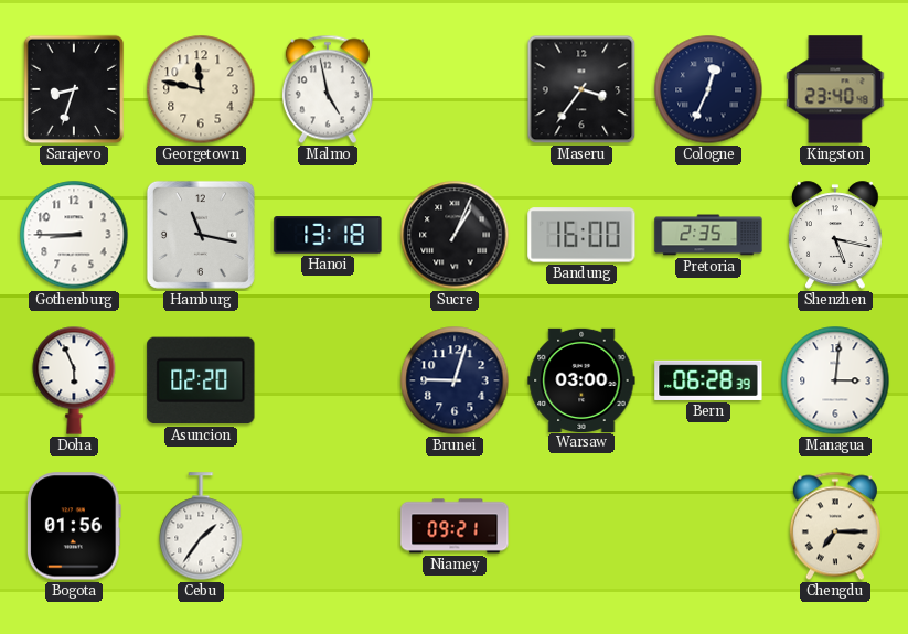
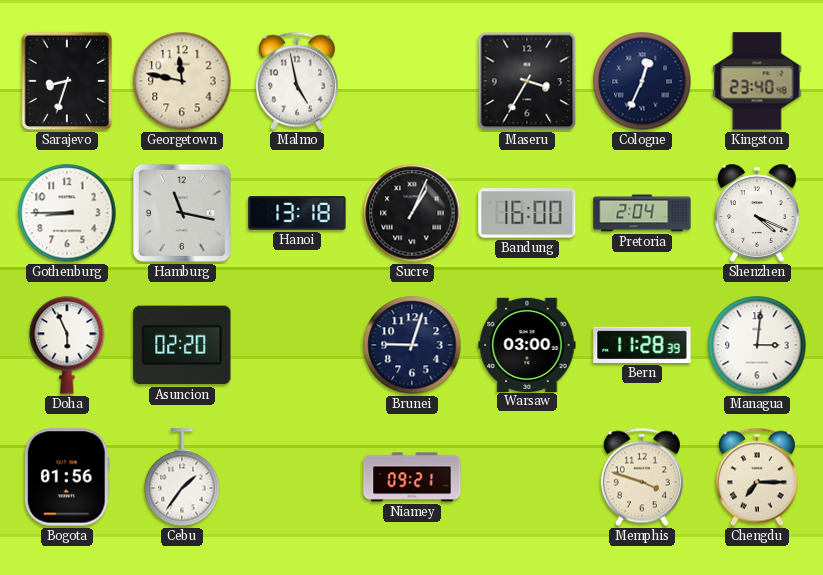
Maseru: 3:36 -> 3:35 (527, 81)
Pretoria: 2:35 -> 2:04 (642, 213)
Shenzhen: 5:17 -> 4:19 (757, 213)
Bern: 06:28 -> 11:28 (642, 345)
Memphis: none -> 3:48 (642, 477)
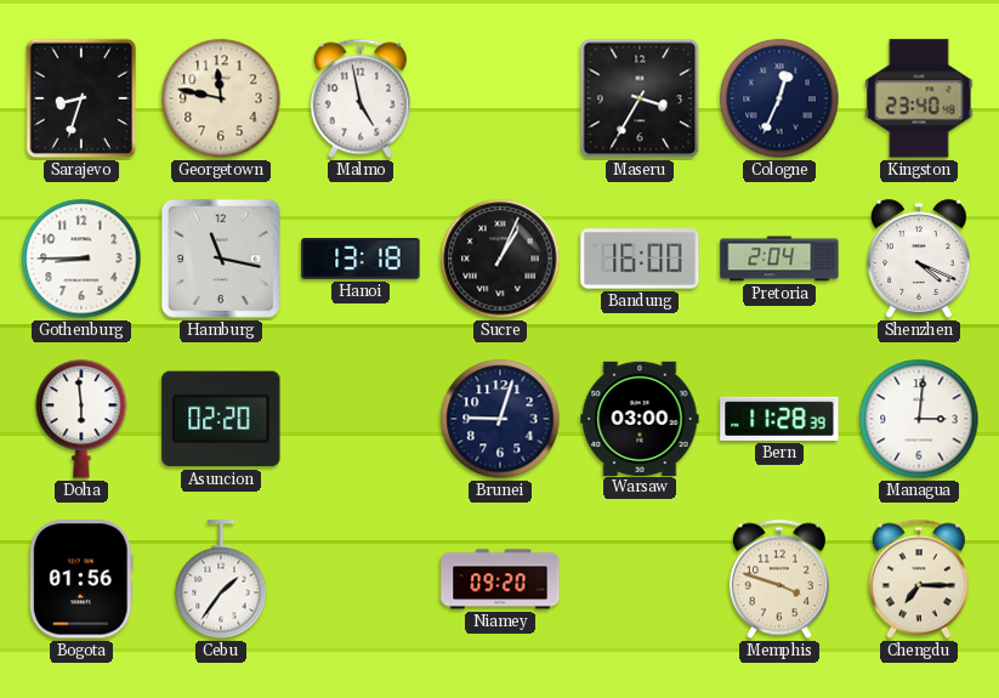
Doha: 5:56 -> 5:59 (81, 419)
Niamey: 09:21 -> 09:20 (500, 579)
